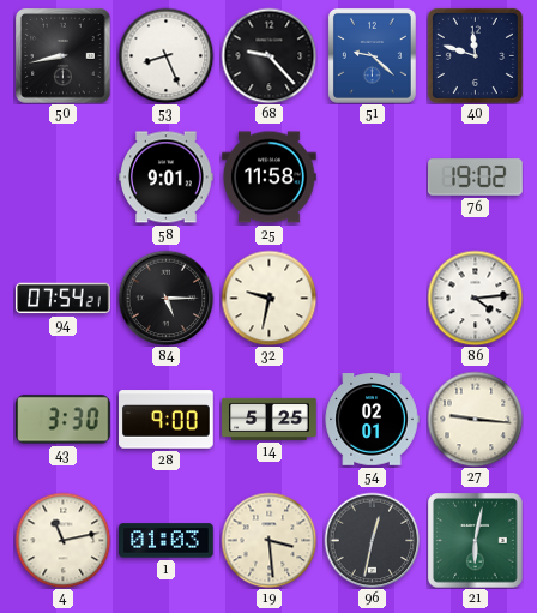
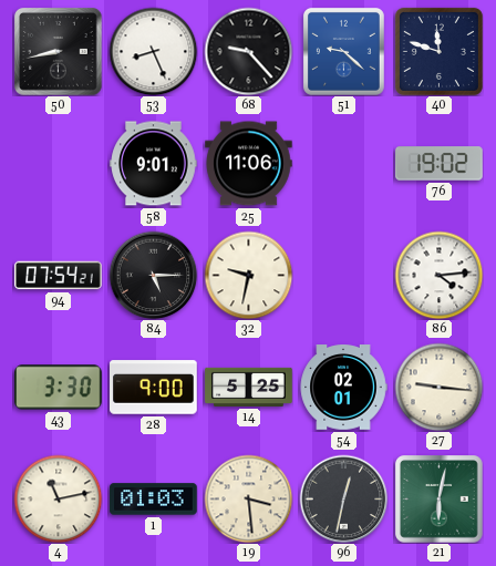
25: 11:58 -> 11:06 (249, 164)
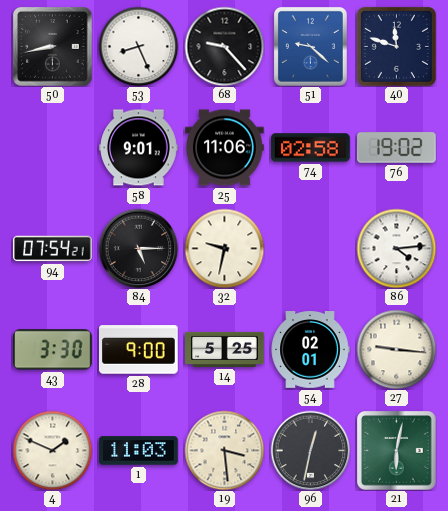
74: none -> 02:58 (311, 148)
4: 11:13 -> 1:49 (52, 450)
1: 01:03 -> 11:03 (139, 451)
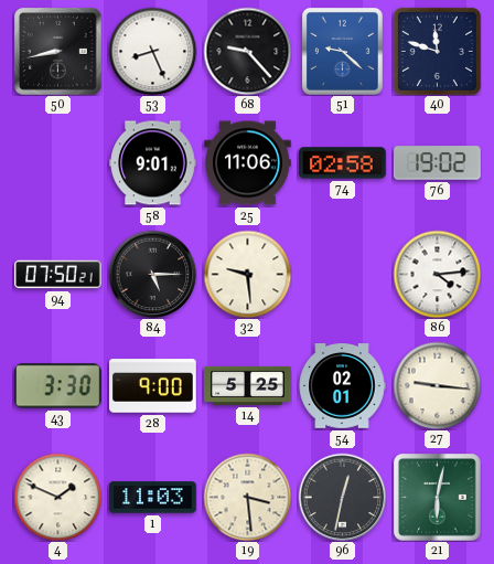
94: 07:54 -> 07:50 (58, 275)
32: 9:32 -> 9:29 (247, 274)
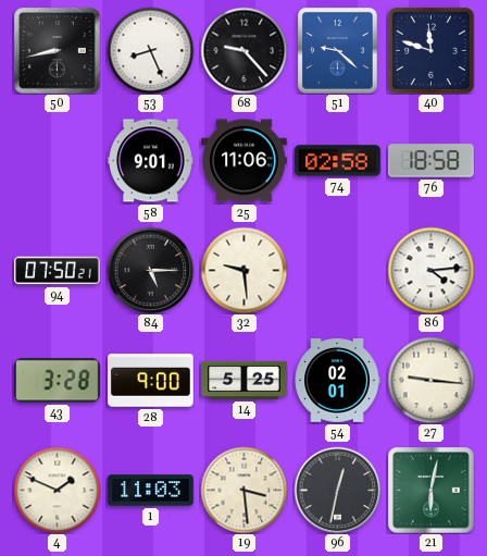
76: 19:02 -> 18:58 (432, 161)
43: 3:30 -> 3:28 (58, 381)
